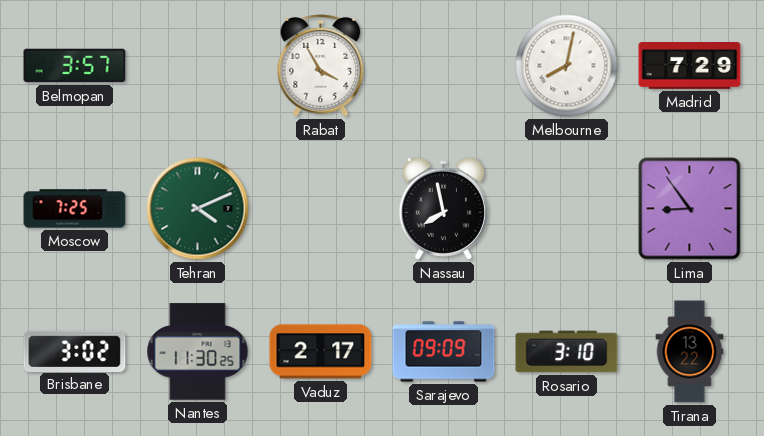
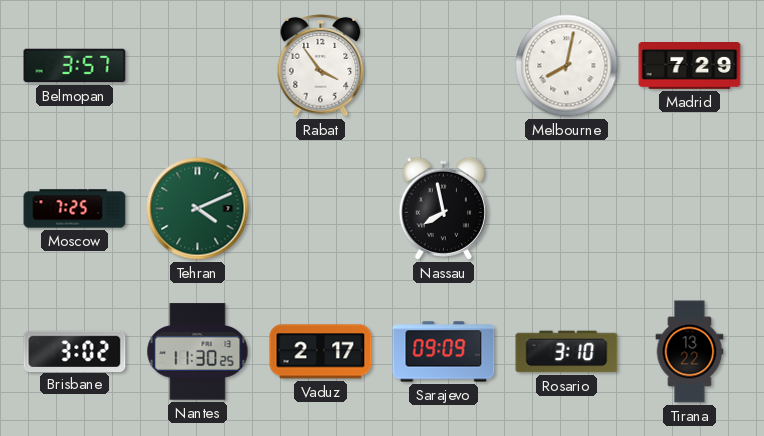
Rabat: 3:55 -> 3:54 (321, 66)
Lima: 8:54 -> none (690, 209)
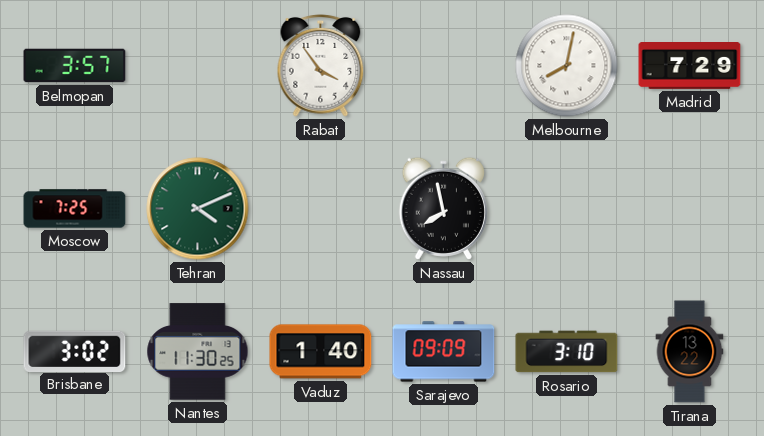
Vaduz: 2:17 -> 1:40 (321, 352)
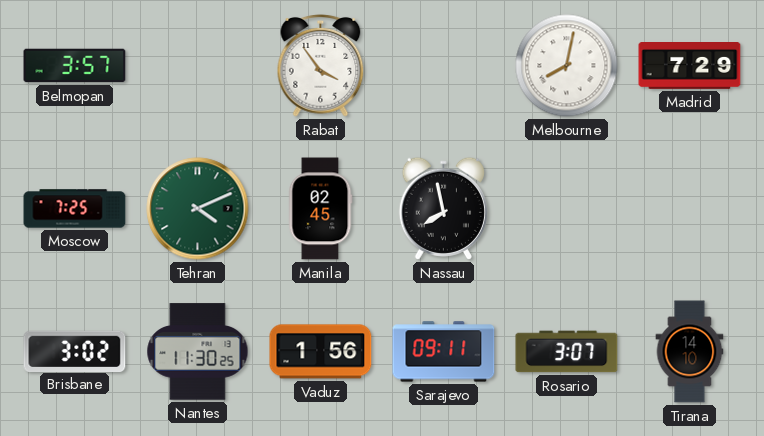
Manila: none -> 02:45 (321, 209)
Vaduz: 1:40 -> 1:56 (321, 352)
Sarajevo: 09:09 -> 09:11 (444, 352)
Rosario: 3:10 -> 3:07 (567, 352)
Tirana: 13:22 -> 14:10 (690, 352)
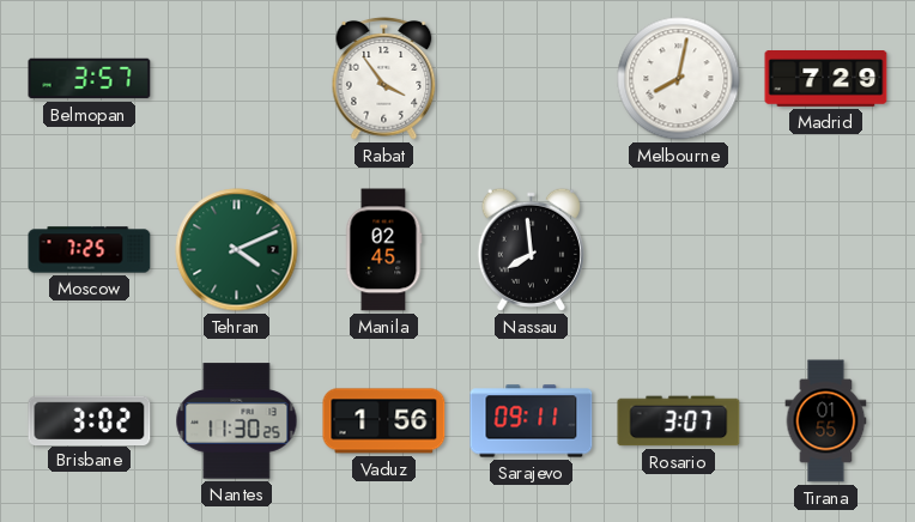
Nassau: 7:58 -> 7:59 (531, 249)
Tirana: 14:10 -> 01:55 (826, 421)
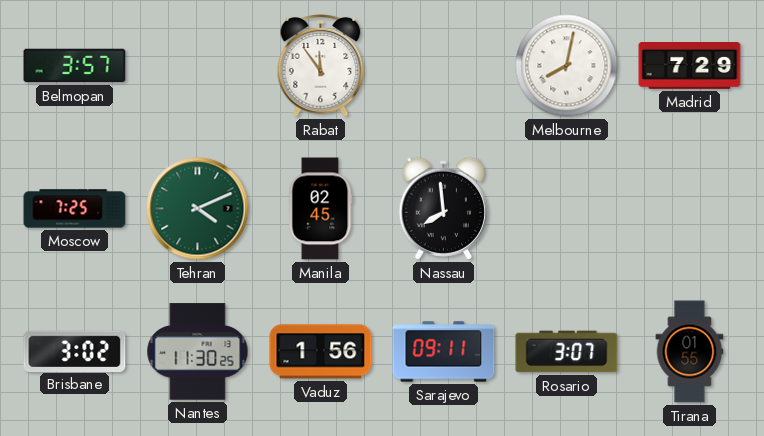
Rabat: 3:54 -> 11:54 (321, 66)
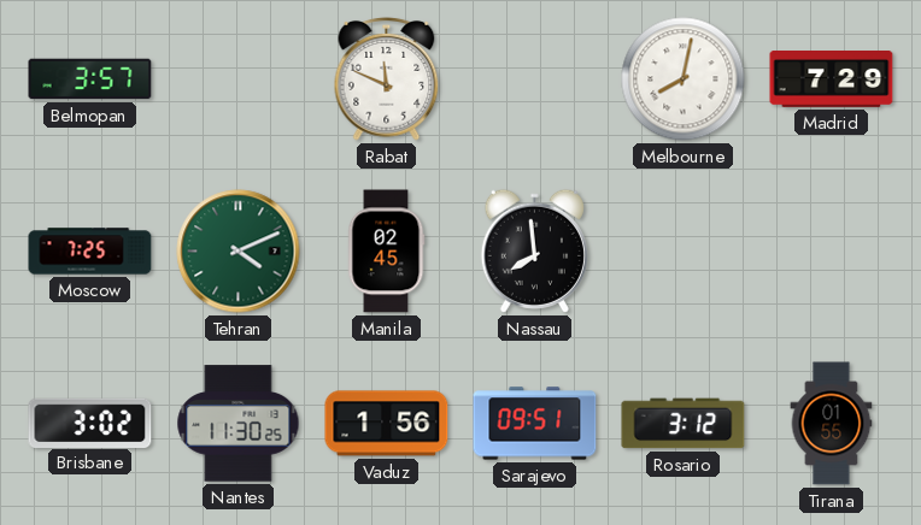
Rabat: 11:54 -> 11:49 (387, 79)
Sarajevo: 09:11 -> 09:51 (535, 424)
Rosario: 3:07 -> 3:12 (684, 424)
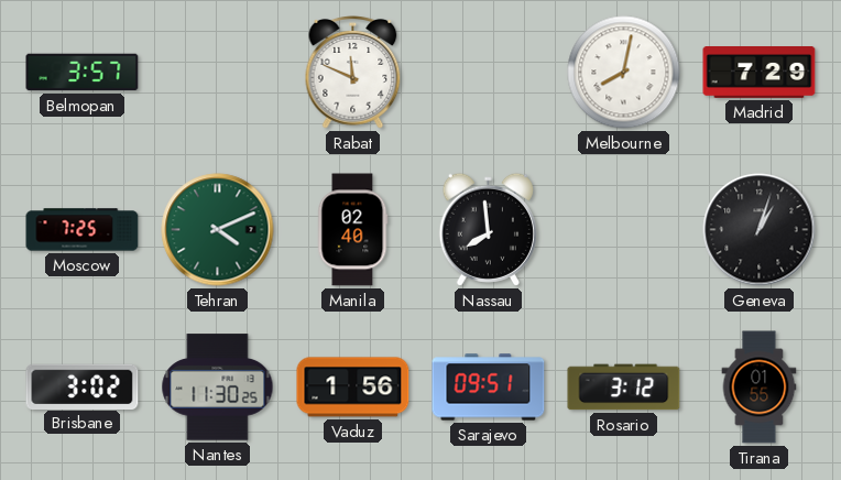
Manila: 02:45 -> 02:40 (353, 230)
Geneva: none -> 1:03 (760, 230)
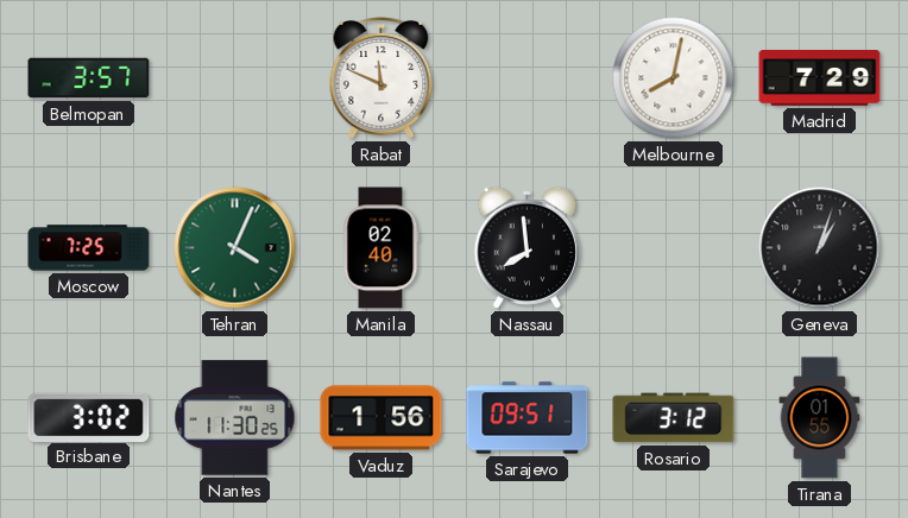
Tehran: 4:11 -> 4:04 (235, 248)
